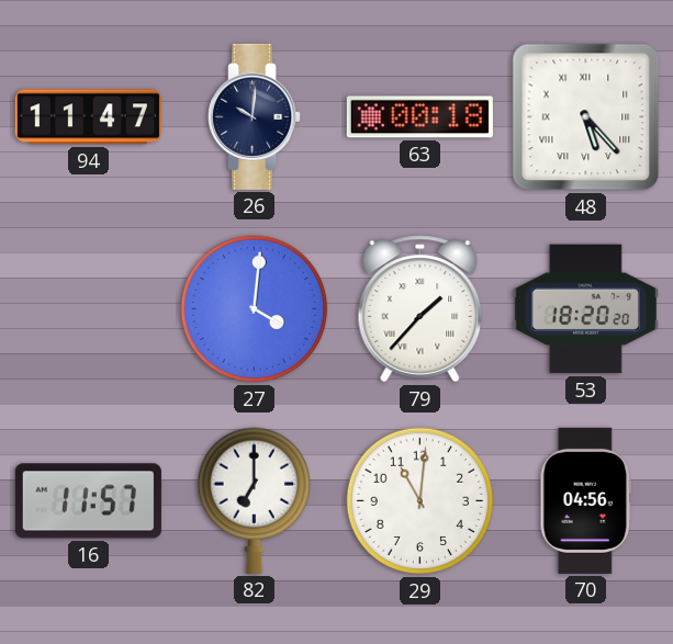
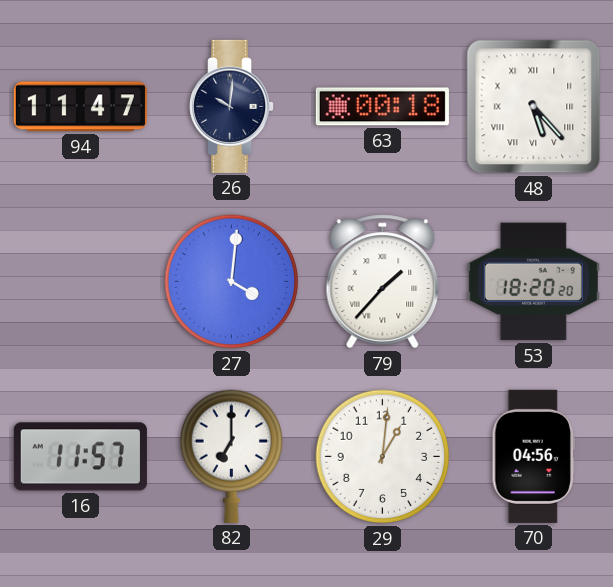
29: 11:01 -> 1:01 (383, 457)
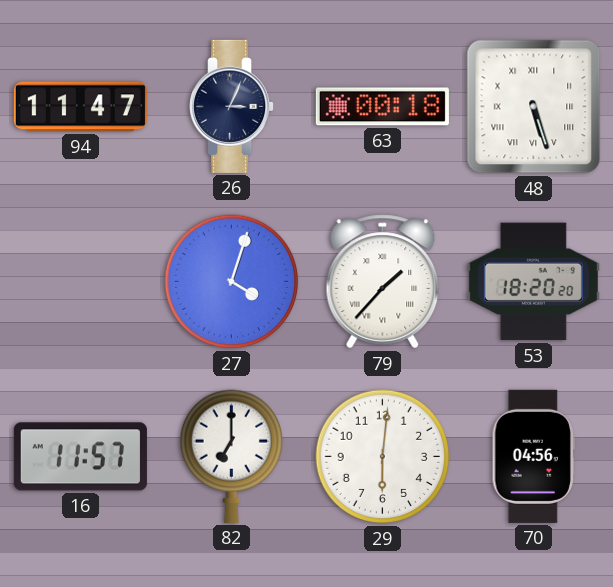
26: 10:01 -> 3:04 (232, 106)
48: 5:23 -> 5:27 (534, 107)
27: 4:01 -> 4:03 (232, 282)
29: 1:01 -> 6:01 (383, 457)
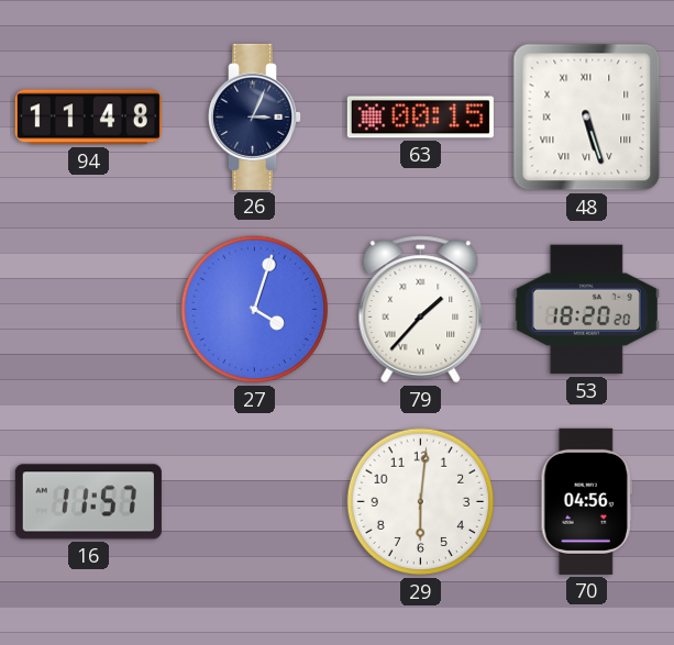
94: 11:47 -> 11:48 (88, 118)
63: 00:18 -> 00:15 (420, 118)
82: 7:00 -> none (231, 456)
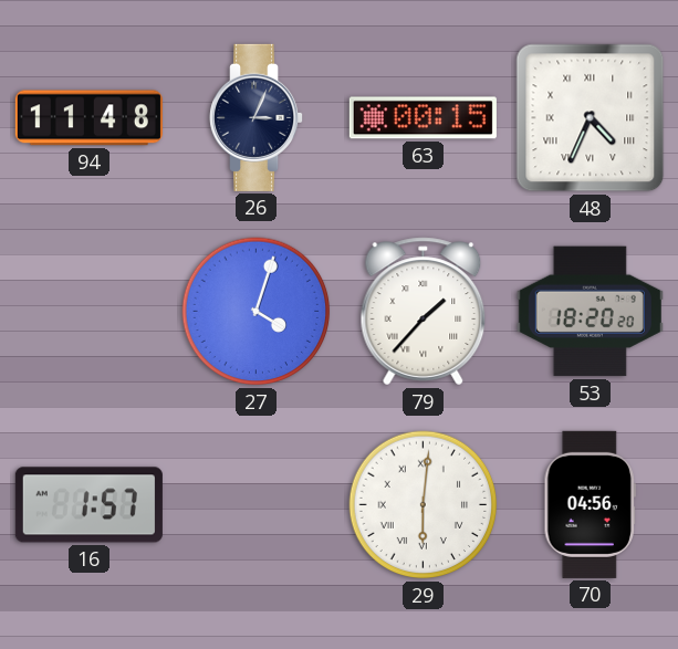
48: 5:27 -> 4:34 (591, 118)
16: 11:57 -> 1:57 (88, 505)
29 numerals: Arabic -> Roman (424, 505)
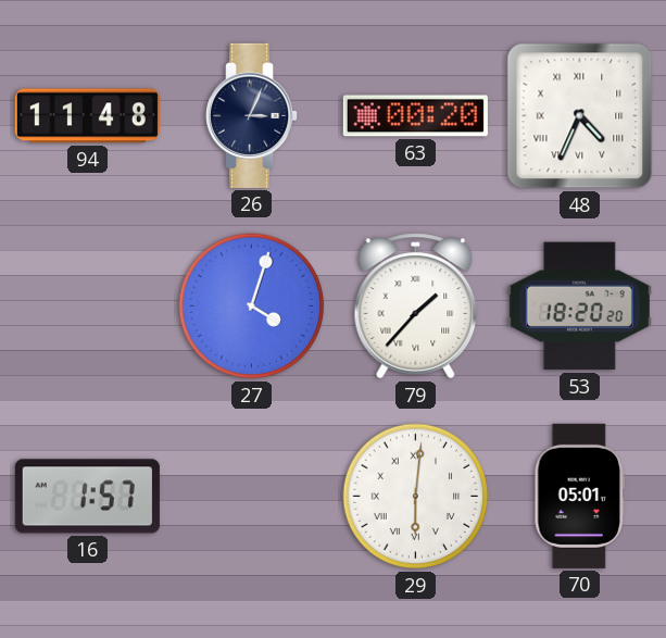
63: 00:15 -> 00:20 (415, 116)
70: 04:56 -> 05:01 (579, 496)
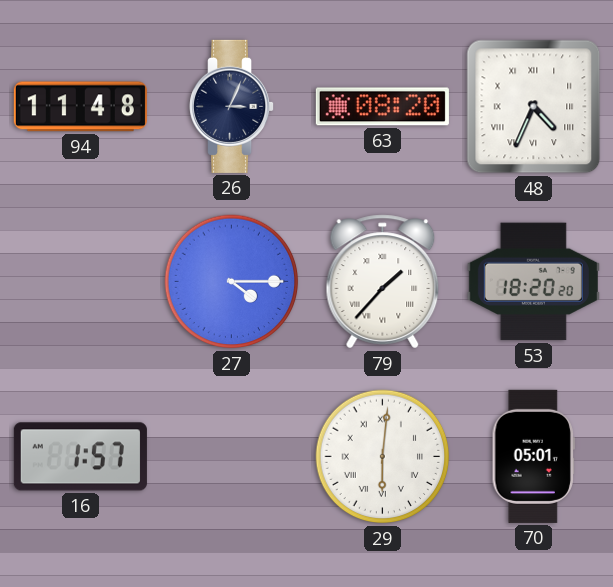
63: 00:20 -> 08:20 (382, 107)
27: 4:03 -> 4:15 (232, 282)
